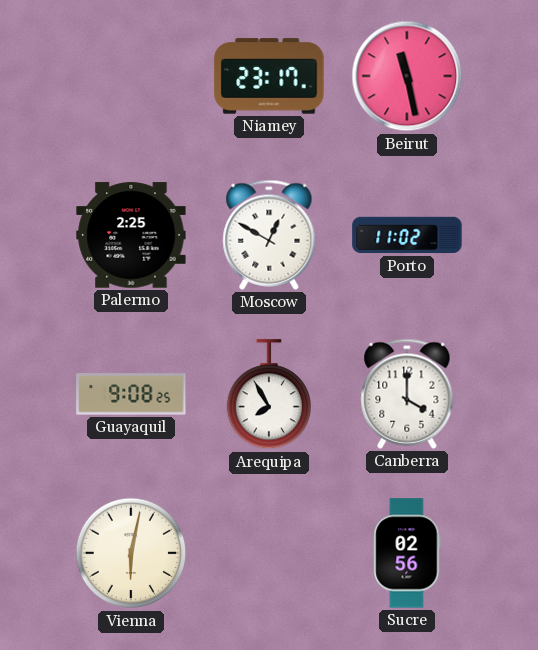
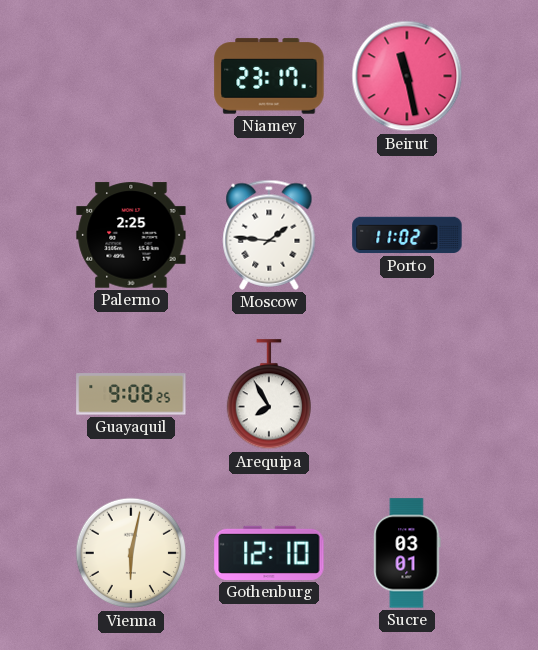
Moscow: 12:50 -> 1:46 (269, 235)
Canberra: 4:00 -> none (407, 394)
Gothenburg: none -> 12:10 (269, 553)
Sucre: 02:56 -> 03:01 (407, 553)
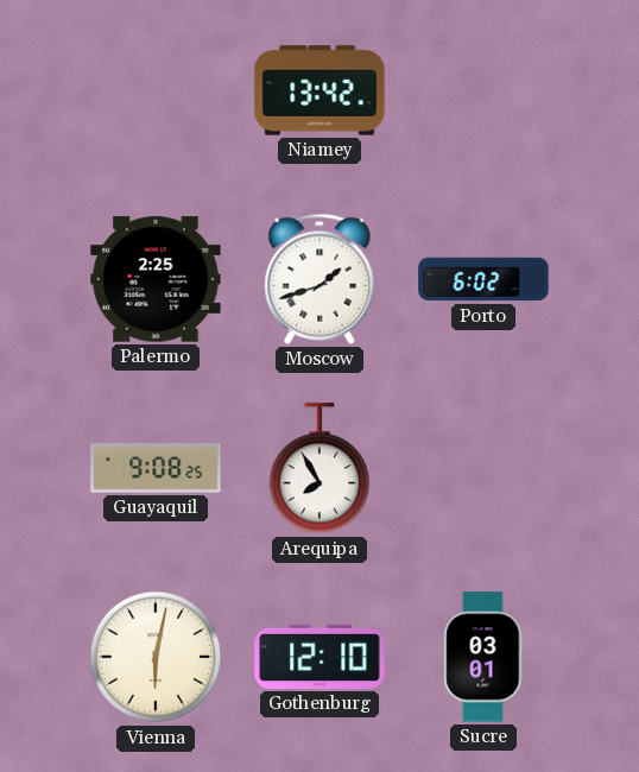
Niamey: 23:17 -> 13:42 (319, 90)
Beirut: 11:28 -> none (407, 76)
Moscow: 1:46 -> 1:42 (319, 279)
Porto: 11:02 -> 6:02 (483, 279)
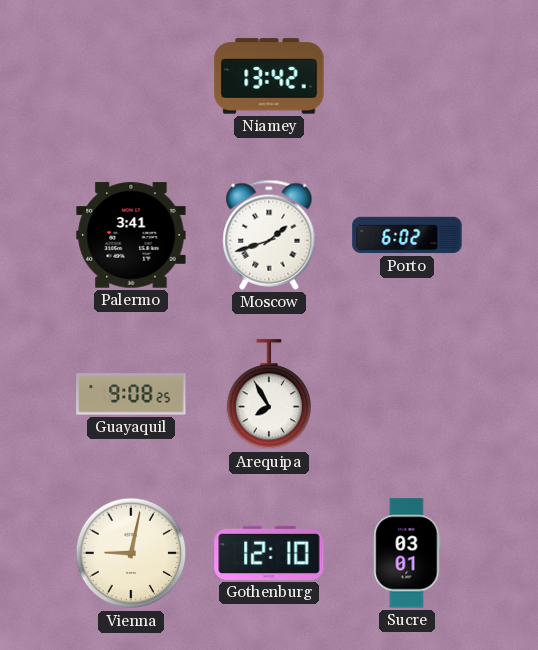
Palermo: 2:25 -> 3:41 (131, 235)
Vienna: 6:02 -> 9:02 (131, 553)
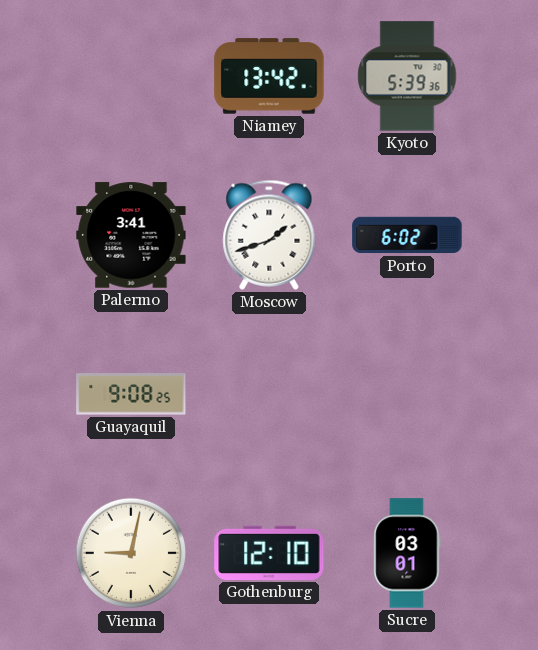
Kyoto: none -> 5:39 (407, 76)
Arequipa: 7:55 -> none (268, 395)
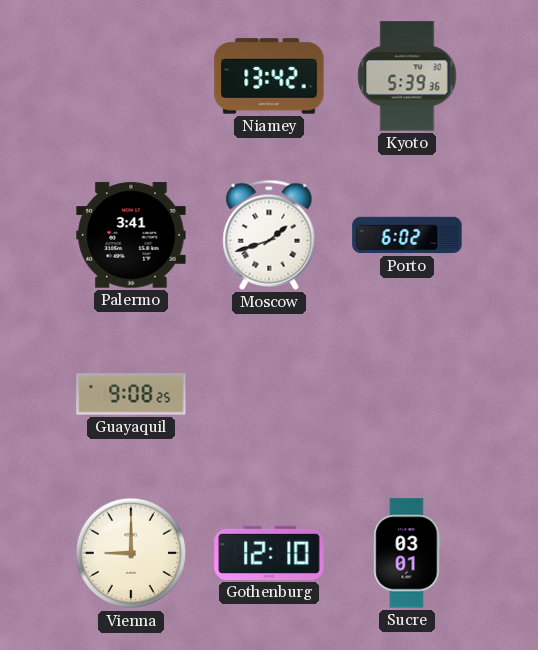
Vienna: 9:02 -> 9:00 (131, 553)
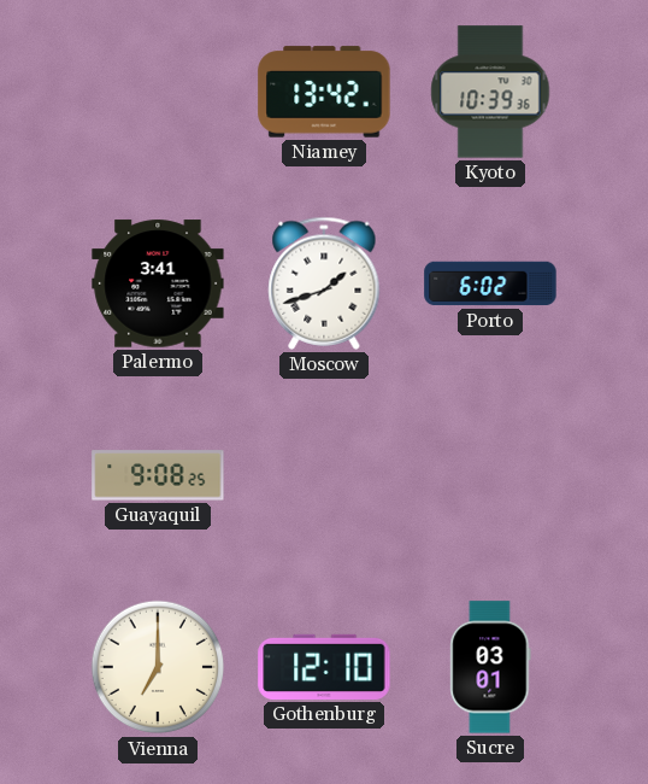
Kyoto: 5:39 -> 10:39 (490, 92)
Vienna: 9:00 -> 7:00 (158, 667)
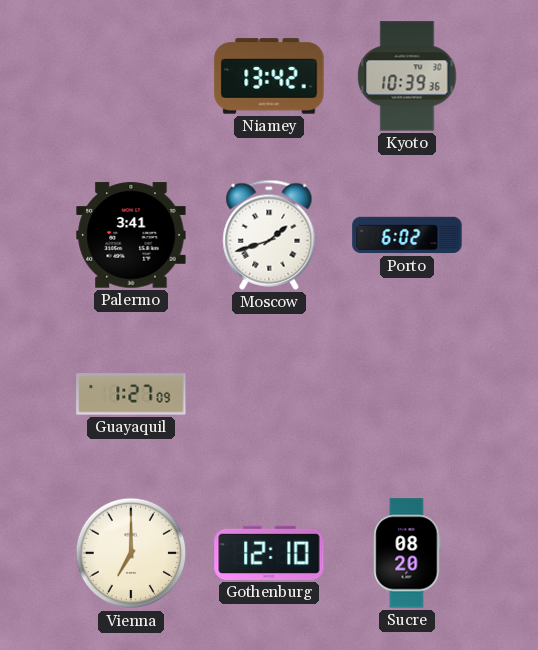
Guayaquil: 9:08 -> 1:27 (131, 394)
Sucre: 03:01 -> 08:20 (407, 553)
